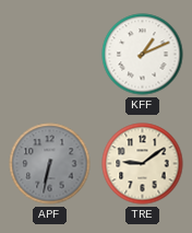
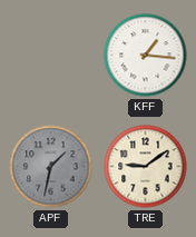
KFF: 1:11 -> 1:16 (146, 56)
APF: 6:32 -> 1:32 (51, 167)
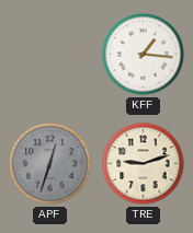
APF: 1:32 -> 12:33 (50, 164)
TRE: 9:09 -> 9:12 (144, 164)
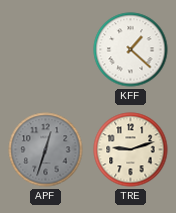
KFF: 1:16 -> 1:22 (131, 50)
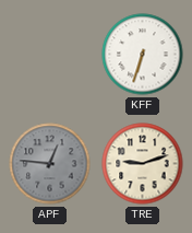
KFF: 1:22 -> 6:33 (143, 55)
APF: 12:33 -> 12:46 (50, 164)
